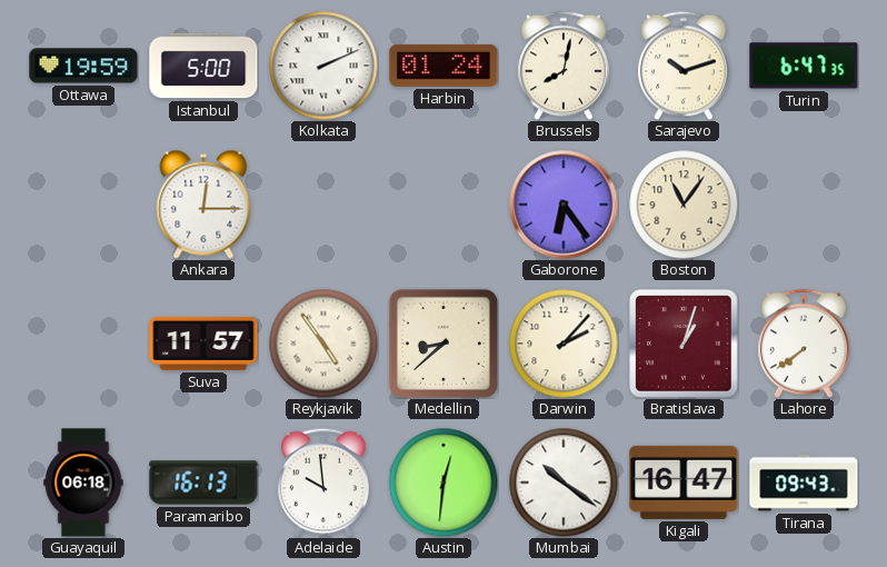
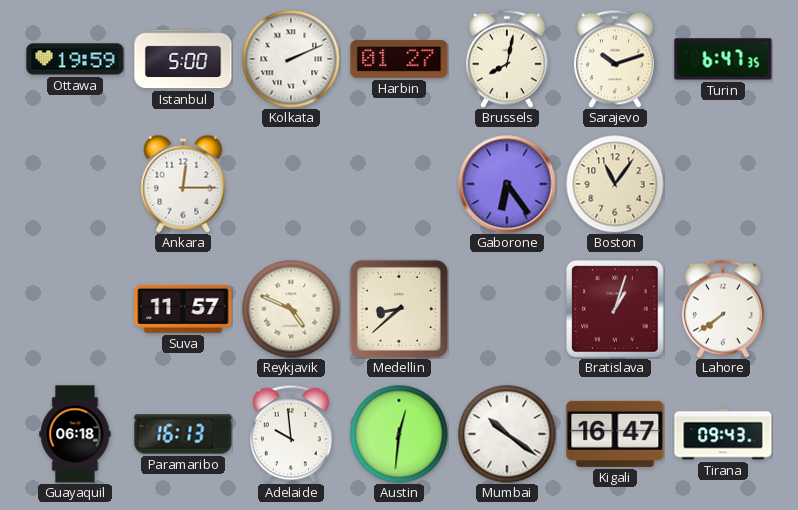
Harbin: 01:24 -> 01:27 (399, 59)
Reykjavik: 4:54 -> 4:49 (291, 309)
Darwin: 2:07 -> none (564, 344)
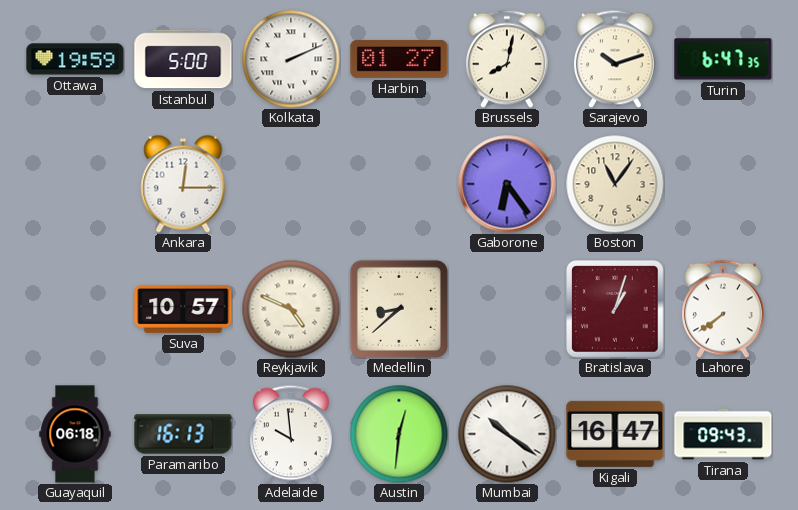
Suva: 11:57 -> 10:57 (183, 309)
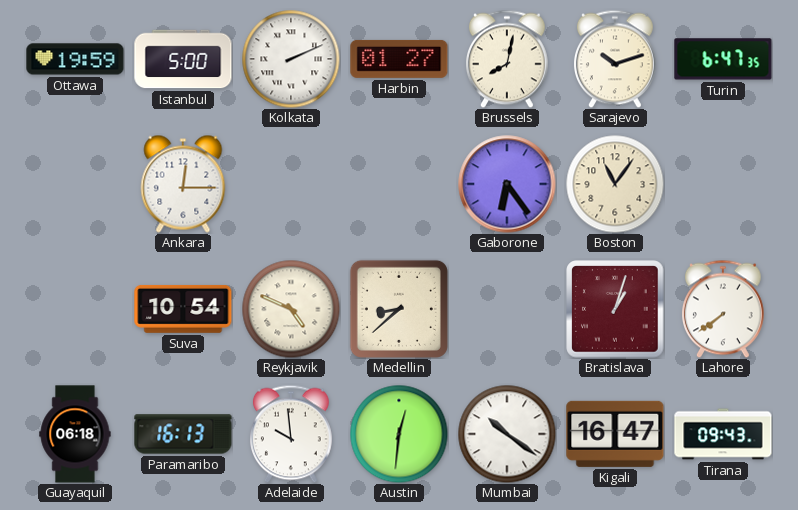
Suva: 10:57 -> 10:54 (183, 309)
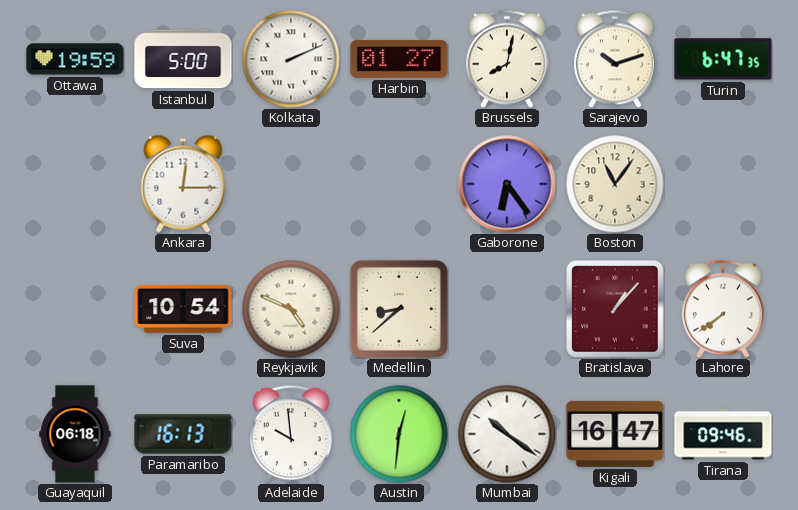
Bratislava: 1:03 -> 1:07 (615, 309)
Tirana: 09:43 -> 09:46 (723, 434)
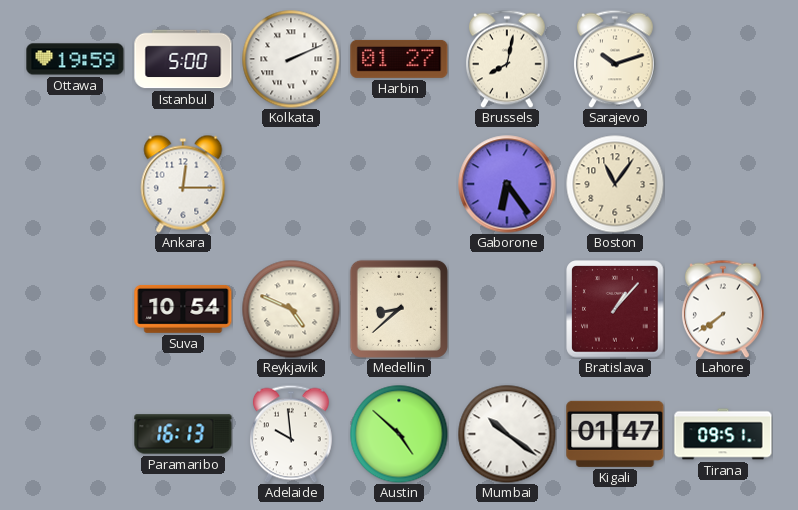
Turin: 6:47 -> none (723, 59)
Guayaquil: 06:18 -> none (75, 434)
Austin: 12:31 -> 4:52 (399, 434)
Kigali: 16:47 -> 01:47 (615, 434)
Tirana: 09:46 -> 09:51 (723, 434)
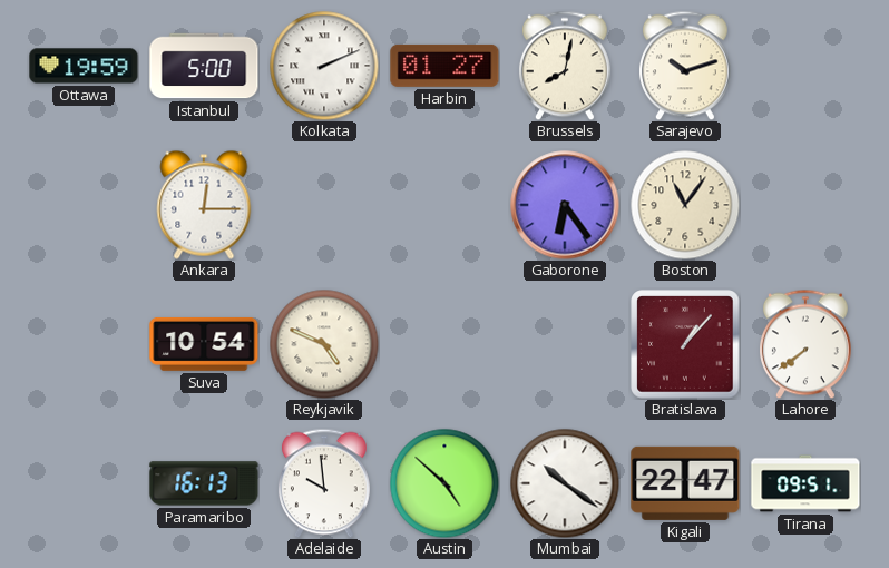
Medellin: 8:38 -> none (399, 309)
Kigali: 01:47 -> 22:47 (685, 483)
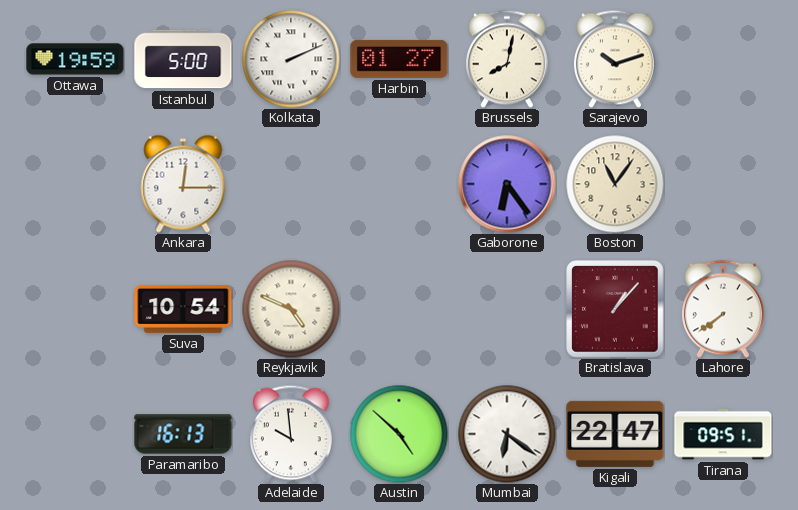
Mumbai: 10:21 -> 6:21 (507, 434)
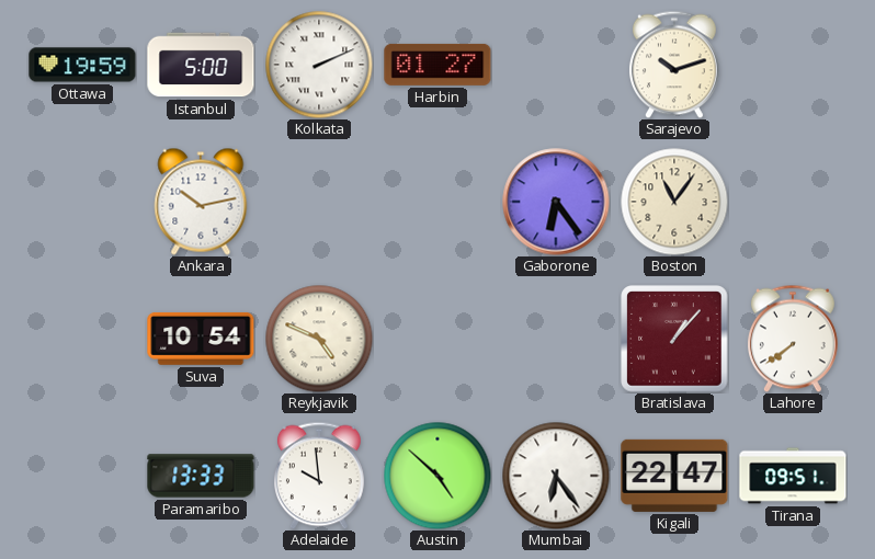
Brussels: 8:02 -> none (507, 59)
Ankara: 12:15 -> 10:13 (201, 202)
Paramaribo: 16:13 -> 13:33 (201, 476)
Mumbai: 6:21 -> 6:24 (556, 476)
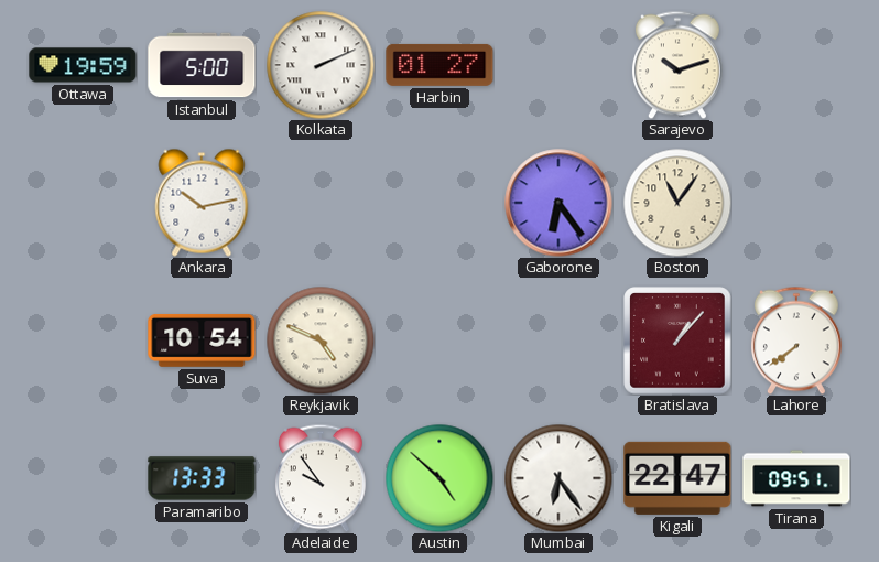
Adelaide: 9:59 -> 9:54 (321, 478)
